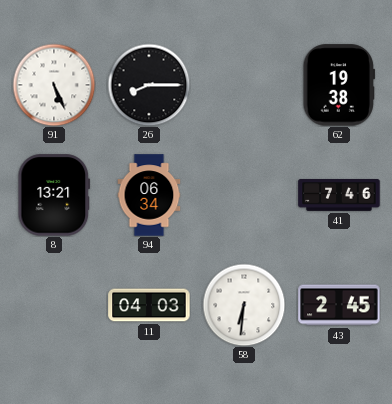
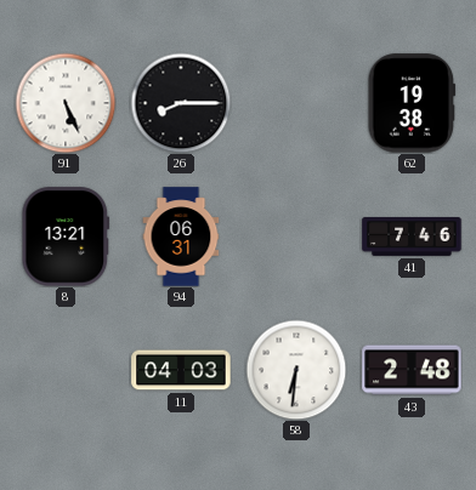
94: 06:34 -> 06:31 (181, 237)
43: 2:45 -> 2:48 (412, 370)
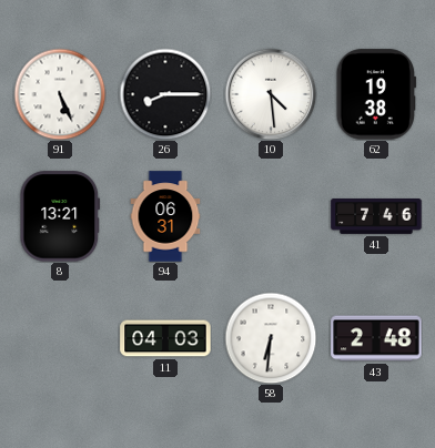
10: none -> 4:29 (271, 94)
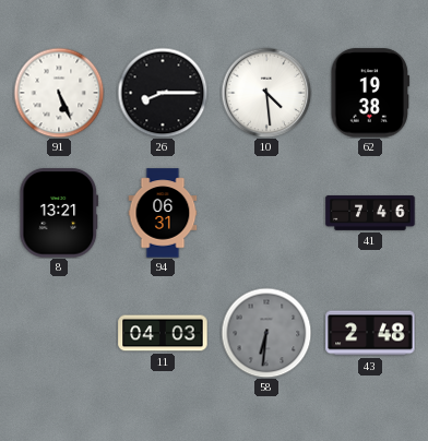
58 dial: white -> grey (266, 333)
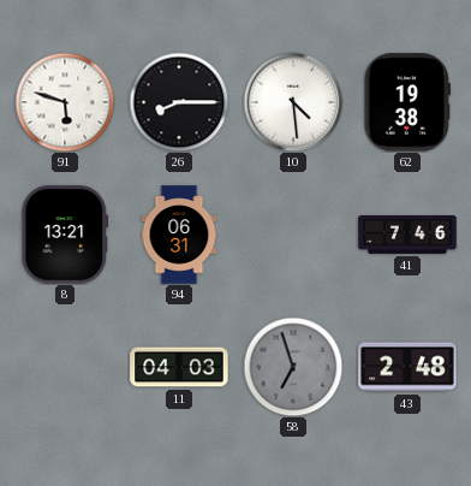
91: 5:26 -> 5:48 (65, 102)
58: 6:31 -> 6:57 (293, 367)
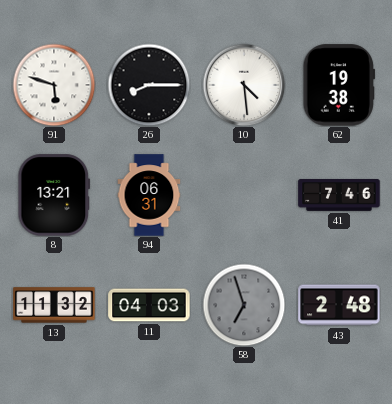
13: none -> 11:32 (54, 305)
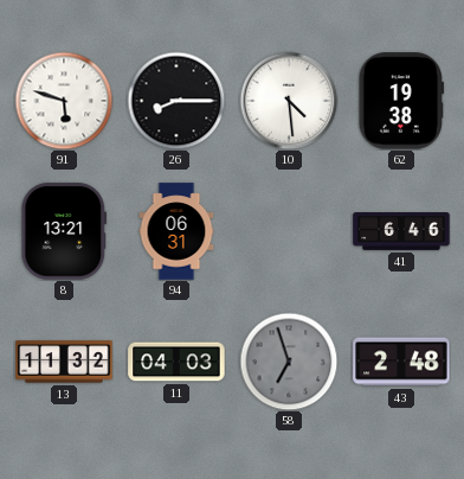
41: 7:46 -> 6:46 (401, 232)
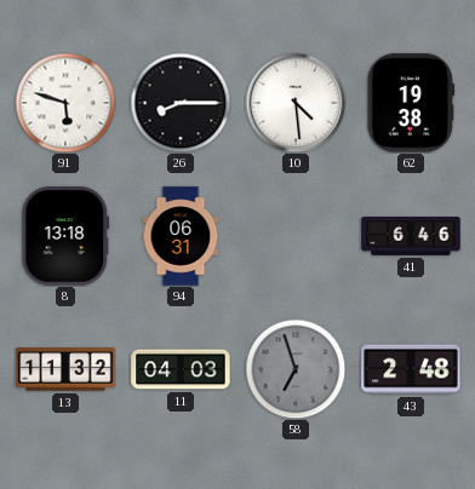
8: 13:21 -> 13:18 (65, 236)
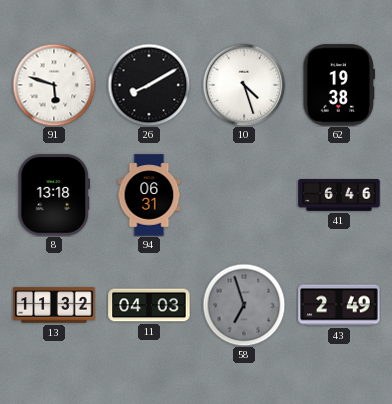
26: 8:15 -> 8:10 (149, 85)
10: 4:29 -> 4:27 (244, 85)
43: 2:48 -> 2:49 (339, 305)
